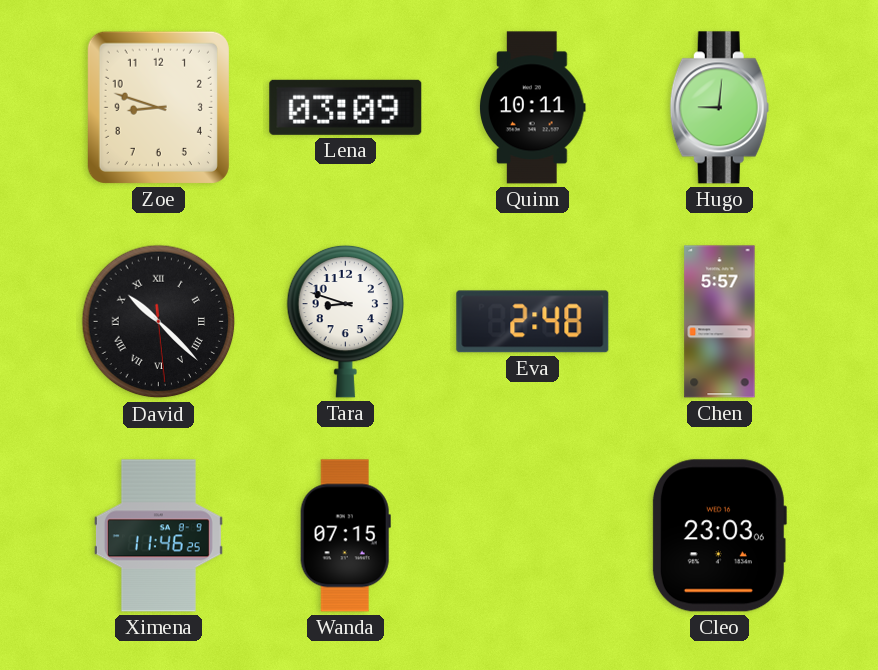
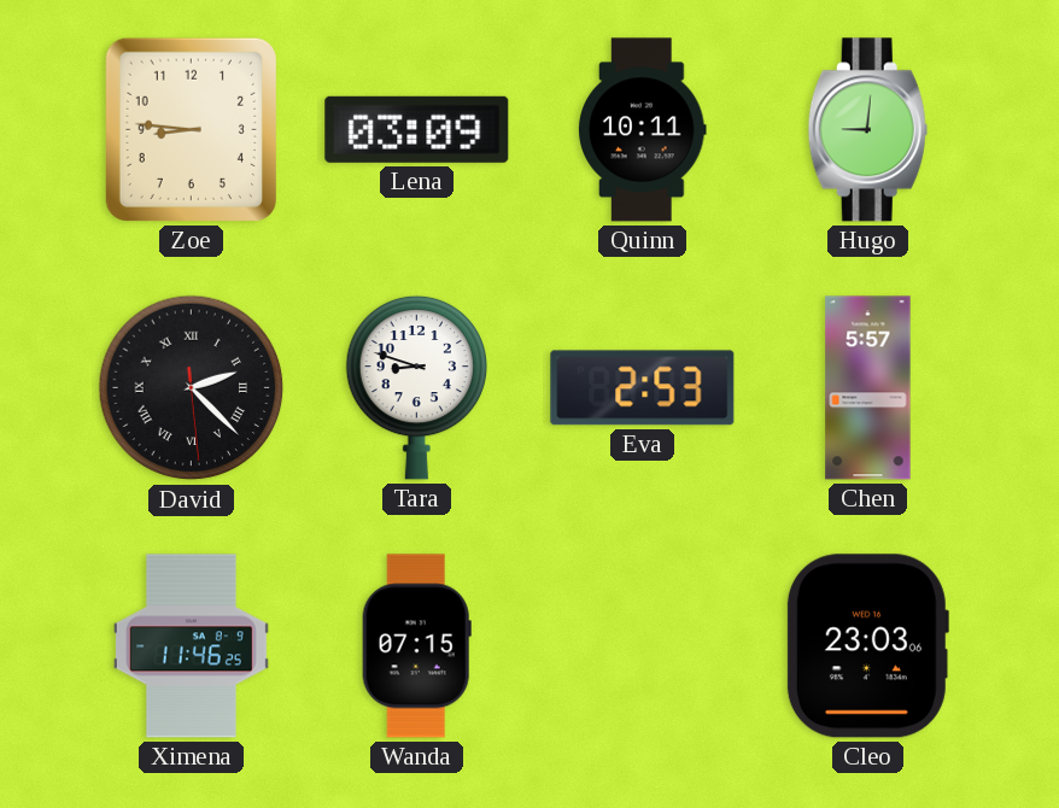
Zoe: 8:48 -> 8:46 (191, 129)
David: 10:22 -> 2:22 (192, 388)
Eva: 2:48 -> 2:53 (643, 388)
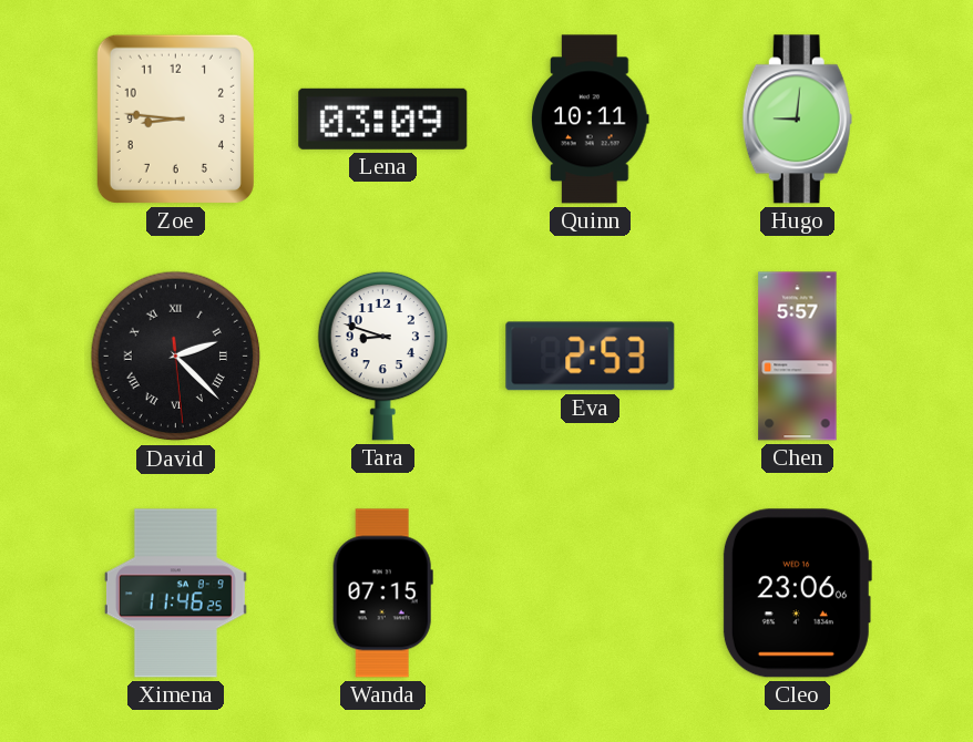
Cleo: 23:03 -> 23:06 (797, 594)
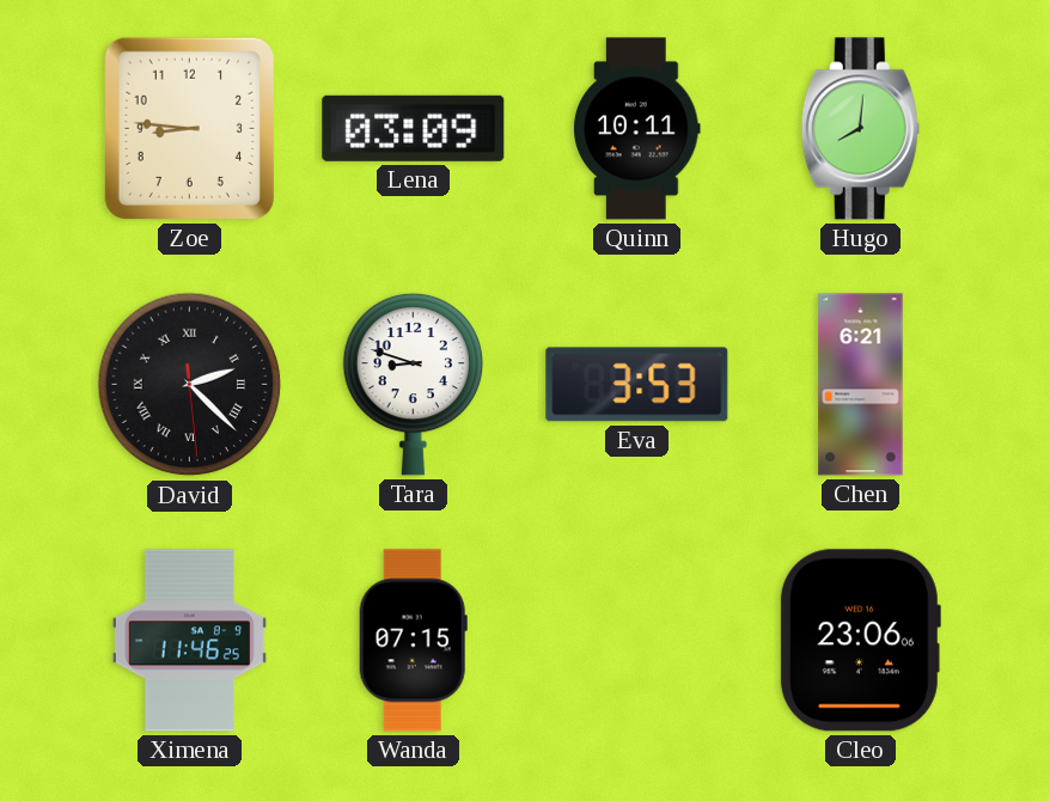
Hugo: 9:01 -> 8:01 (860, 129)
Eva: 2:53 -> 3:53 (637, 385)
Chen: 5:57 -> 6:21 (861, 385)
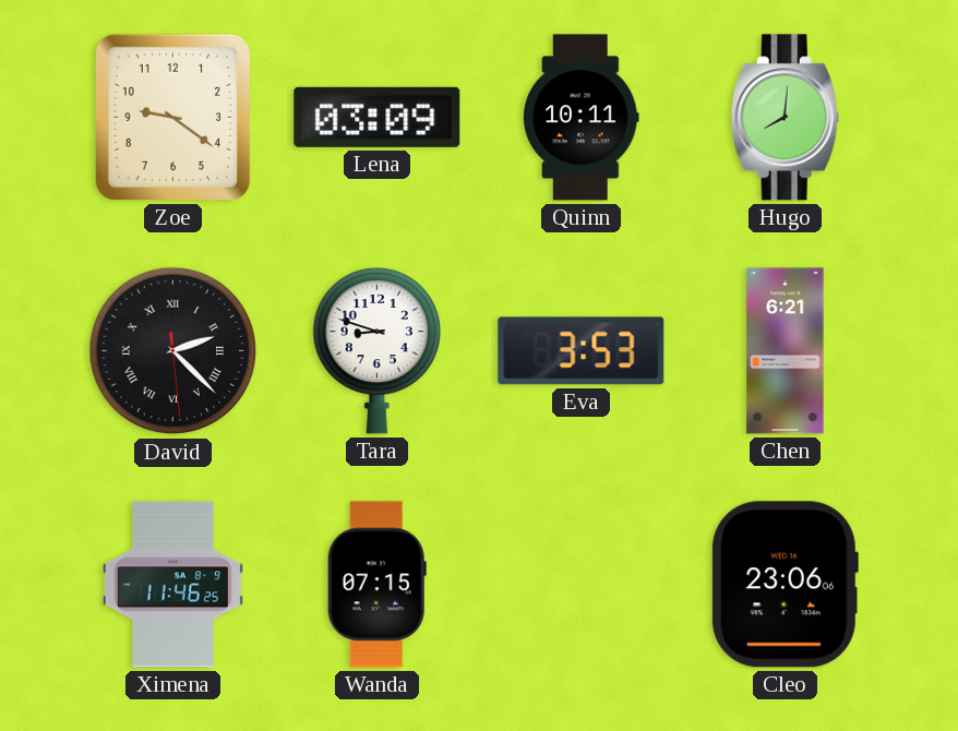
Zoe: 8:46 -> 9:21 (172, 117)
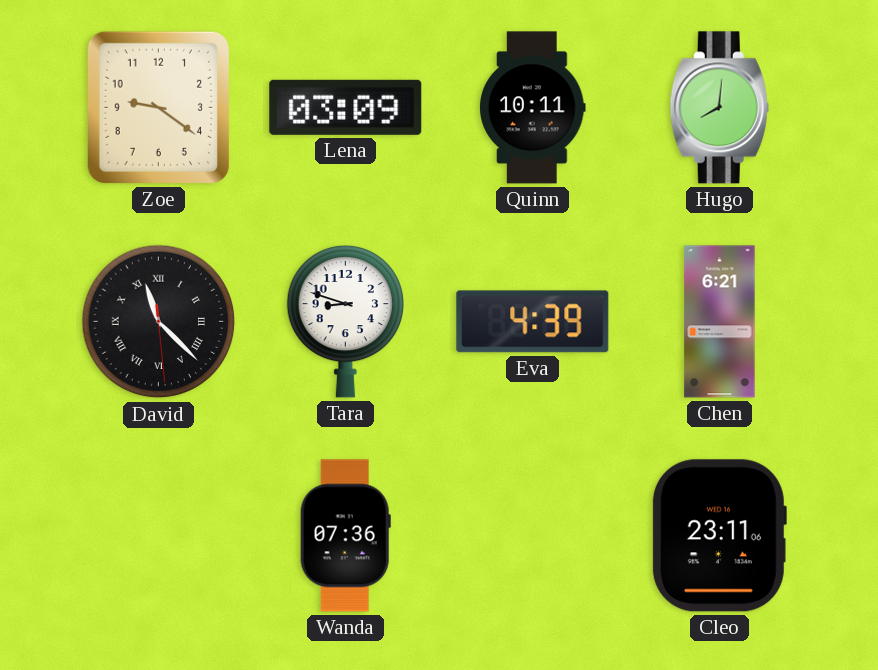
David: 2:22 -> 11:22 (159, 322)
Eva: 3:53 -> 4:39 (533, 322)
Ximena: 11:46 -> none (172, 585)
Wanda: 07:15 -> 07:36 (345, 536)
Cleo: 23:06 -> 23:11 (719, 536)
